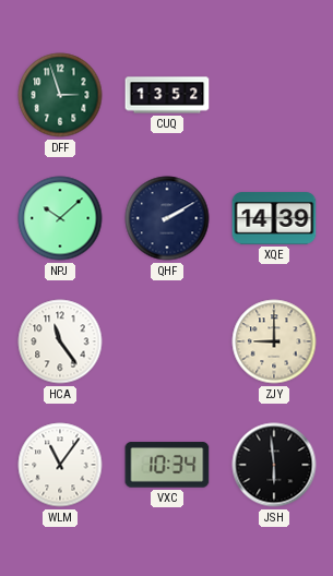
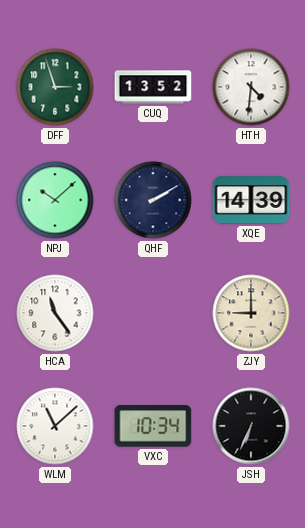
HTH: none -> 4:31 (251, 87)
WLM: 11:06 -> 11:08 (55, 426)
JSH: 5:59 -> 6:34 (251, 426)
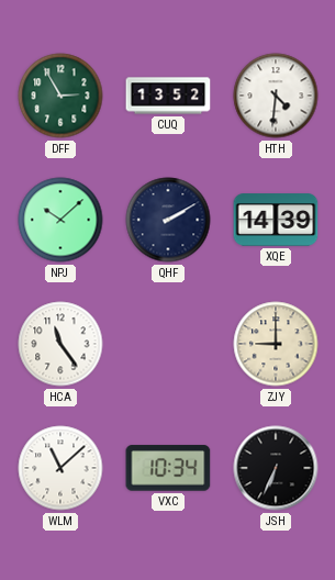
DFF: 2:57 -> 2:55 (60, 96)
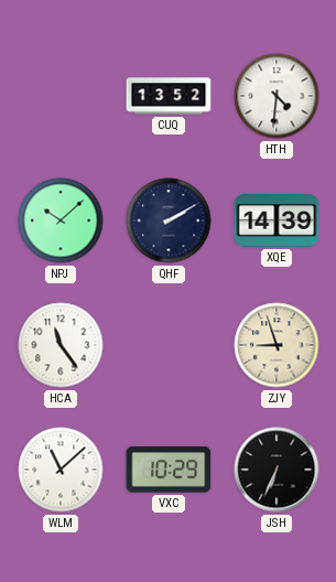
DFF: 2:55 -> none (60, 96)
ZJY: 9:00 -> 8:57 (277, 345)
VXC: 10:34 -> 10:29 (169, 470)
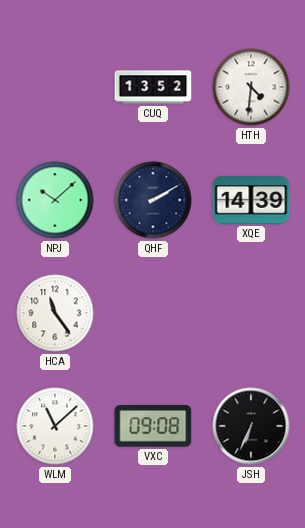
ZJY: 8:57 -> none (277, 345)
VXC: 10:29 -> 09:08 (153, 426)
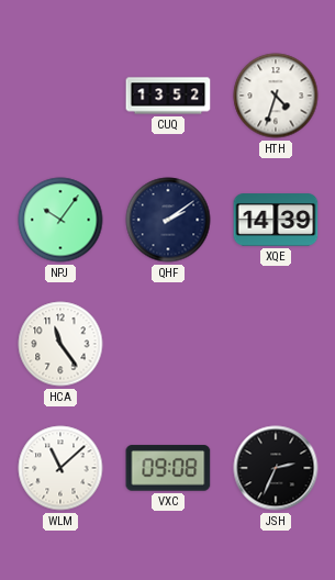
HTH: 4:31 -> 4:33 (276, 96)
NPJ: 10:08 -> 10:06 (60, 220)
QHF: 2:10 -> 2:09 (168, 220)
JSH: 6:34 -> 2:34 (276, 468)
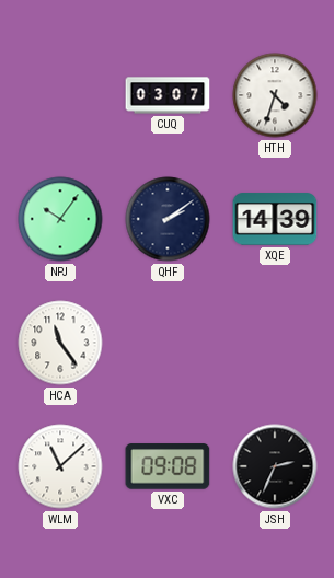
CUQ: 13:52 -> 03:07 (168, 95)
